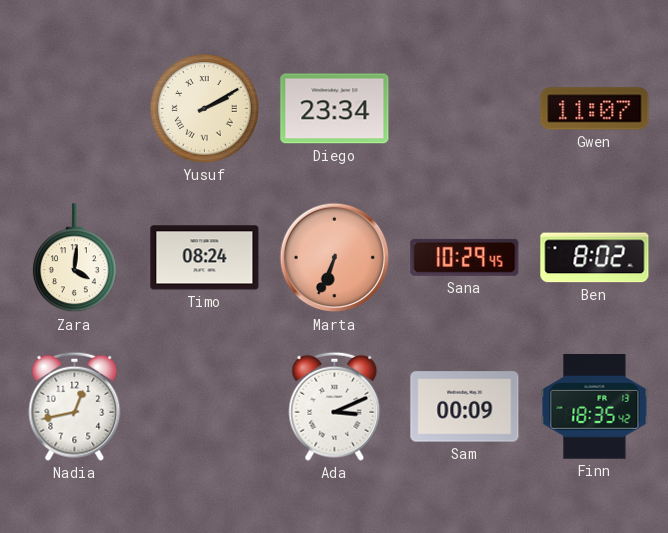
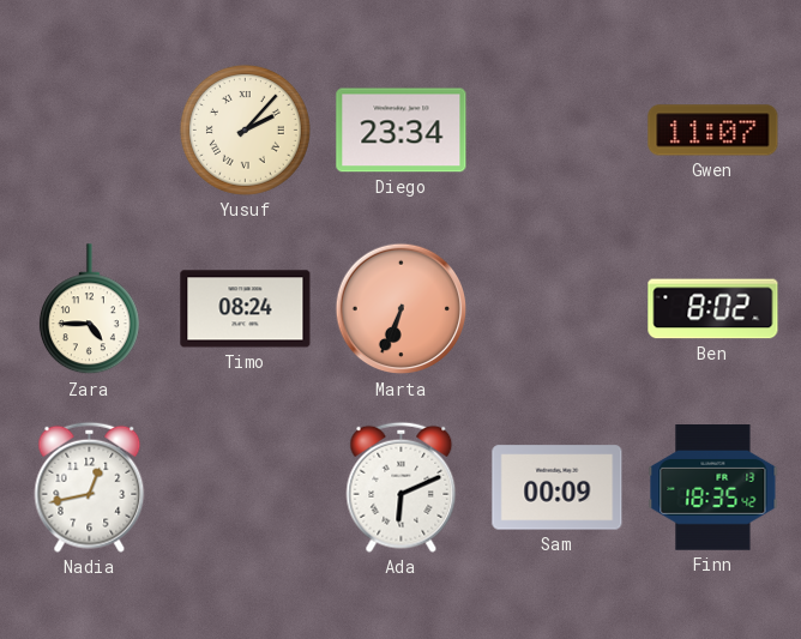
Yusuf: 2:10 -> 2:07 (245, 129)
Zara: 4:01 -> 4:45 (89, 309)
Sana: 10:29 -> none (465, 257)
Ada: 3:11 -> 6:11 (402, 487)
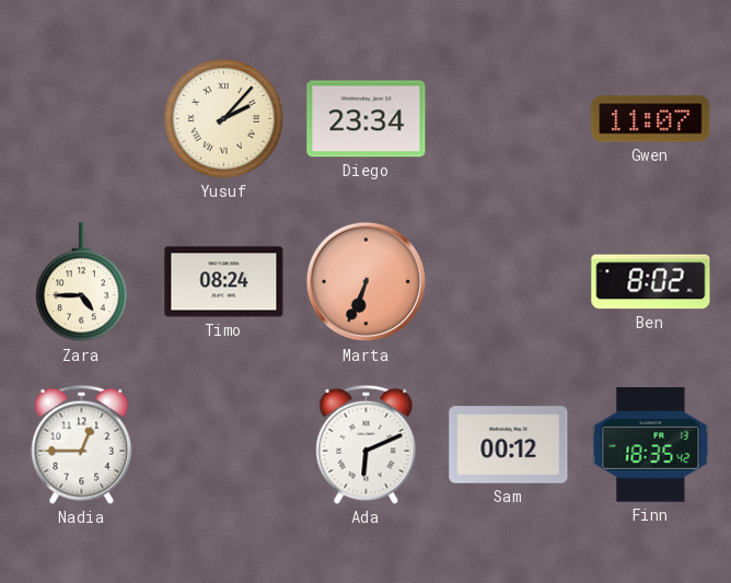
Nadia: 12:43 -> 12:45 (82, 444)
Sam: 00:09 -> 00:12 (509, 445)
